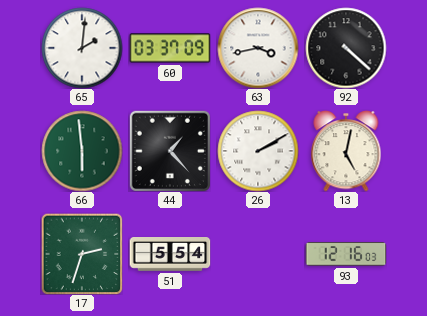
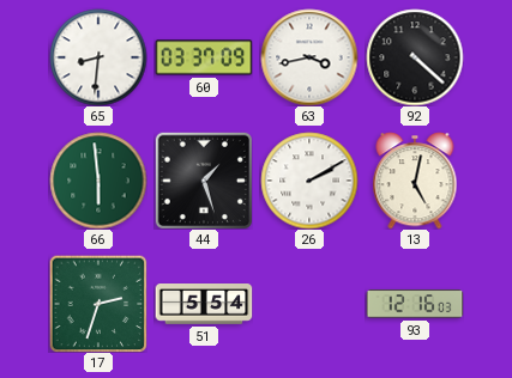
65: 2:01 -> 8:31 (98, 57)
44: 1:23 -> 1:27 (204, 181)
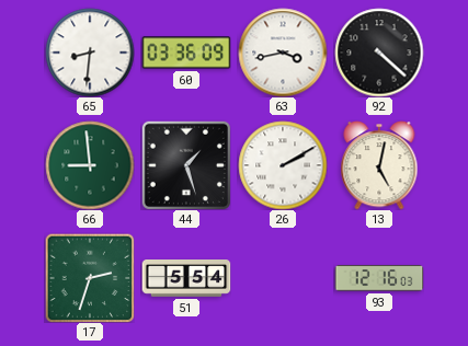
60: 03:37 -> 03:36 (186, 53)
66: 5:59 -> 8:59 (90, 165)
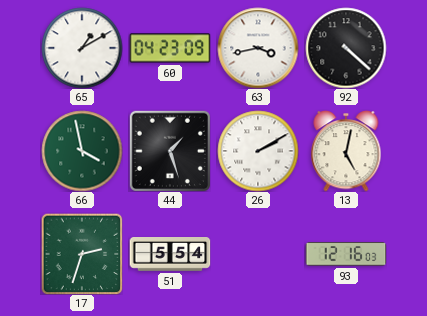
65: 8:31 -> 1:10 (82, 48)
60: 03:36 -> 04:23 (170, 48)
66: 8:59 -> 3:58 (82, 151)
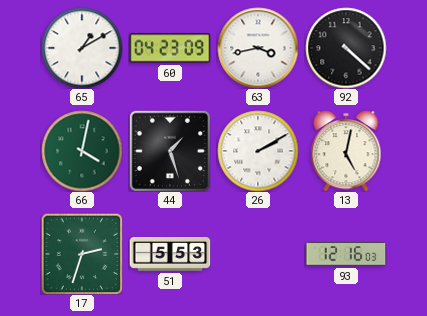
66: 3:58 -> 4:02 (82, 151)
51: 5:54 -> 5:53 (170, 255)
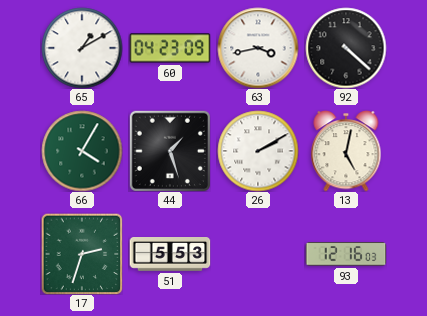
66: 4:02 -> 4:05 (82, 151)
